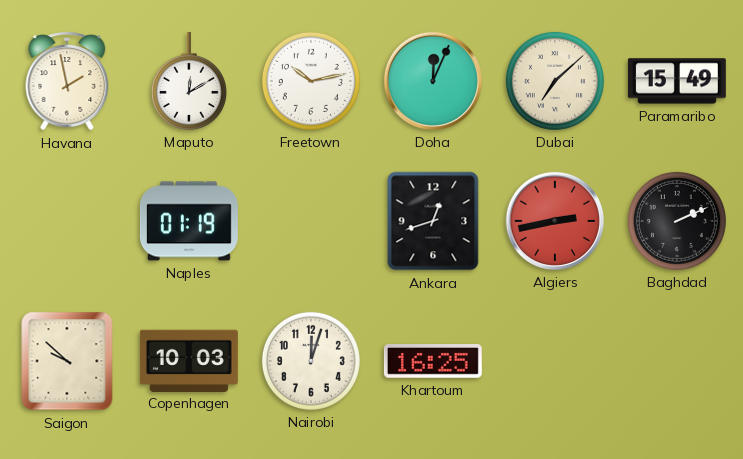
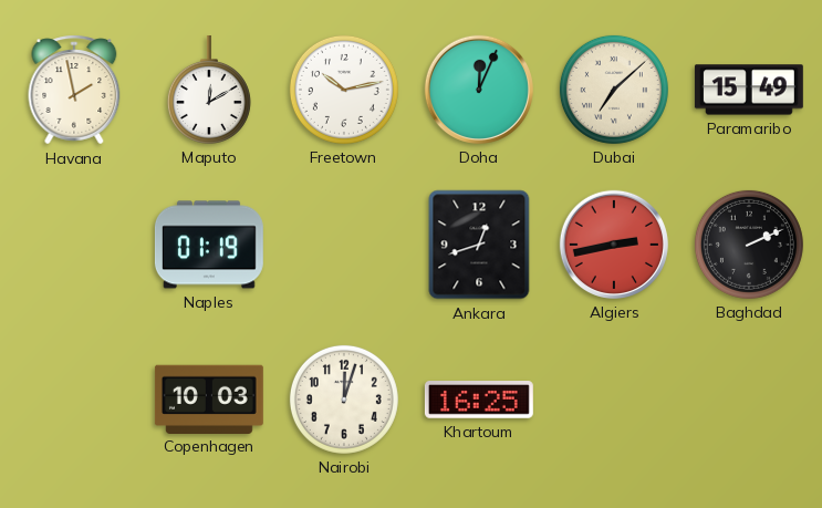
Saigon: 9:52 -> none (67, 361)
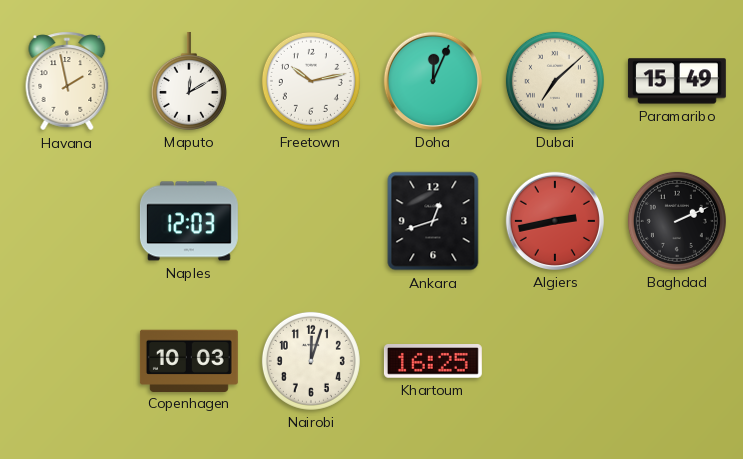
Naples: 01:19 -> 12:03 (189, 221)
